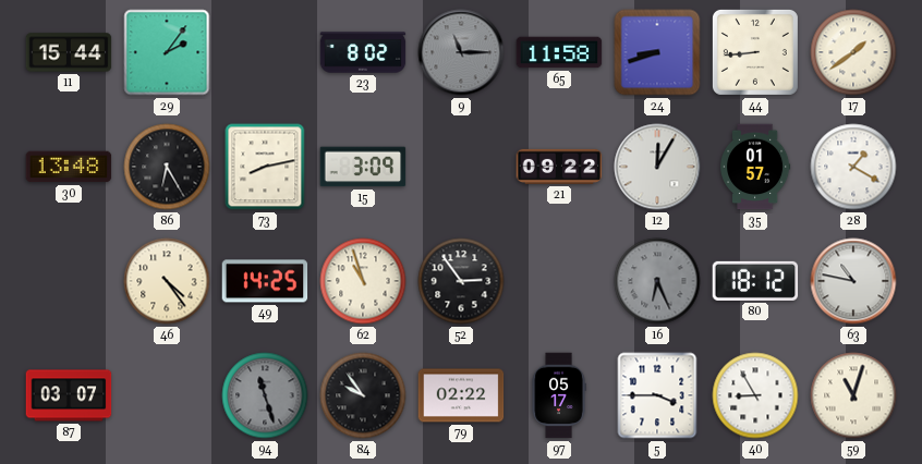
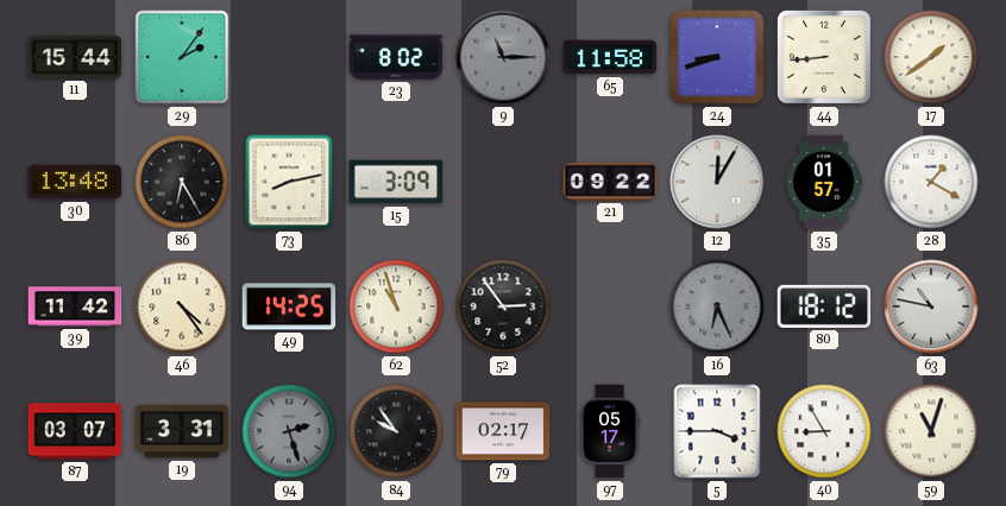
39: none -> 11:42 (75, 306)
19: none -> 3:31 (182, 431)
94: 11:27 -> 2:27 (289, 431)
79: 02:22 -> 02:17 (503, 431)
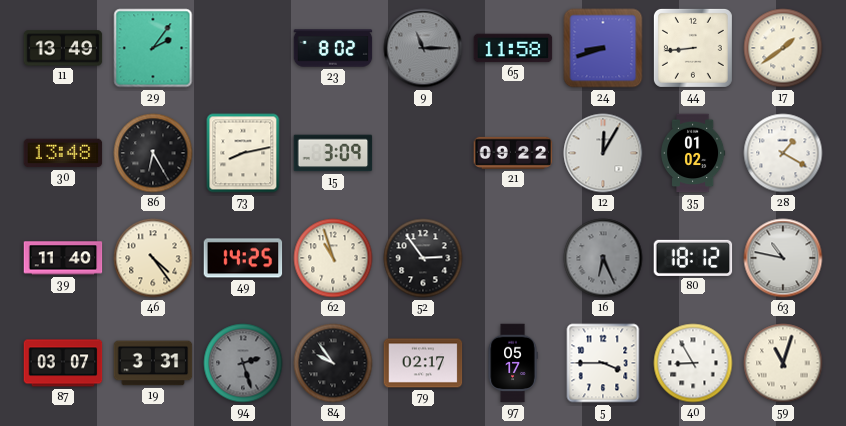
11: 15:44 -> 13:49 (63, 48)
35: 01:57 -> 01:02 (694, 153)
39: 11:42 -> 11:40 (63, 258)
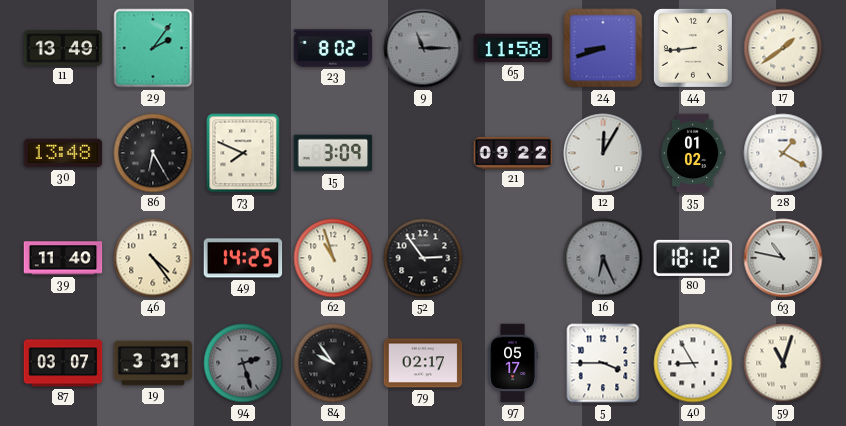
73: 8:13 -> 7:49 (243, 153)
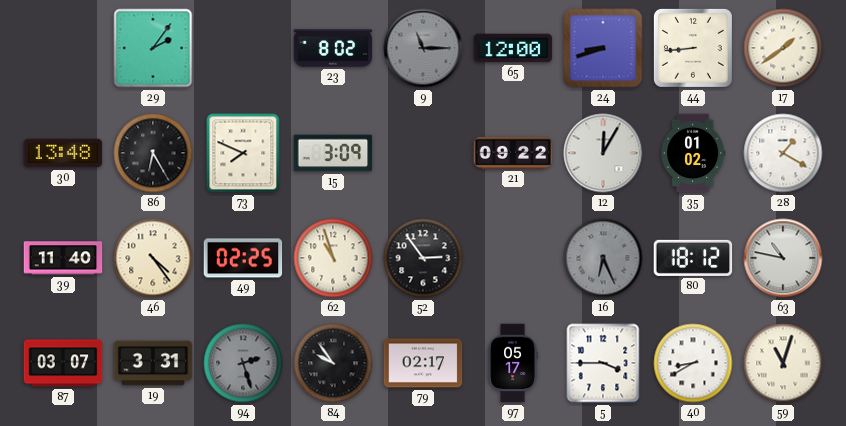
11: 13:49 -> none (63, 48)
65: 11:58 -> 12:00 (513, 48)
49: 14:25 -> 02:25 (243, 258)
40: 8:55 -> 8:40 (693, 363)
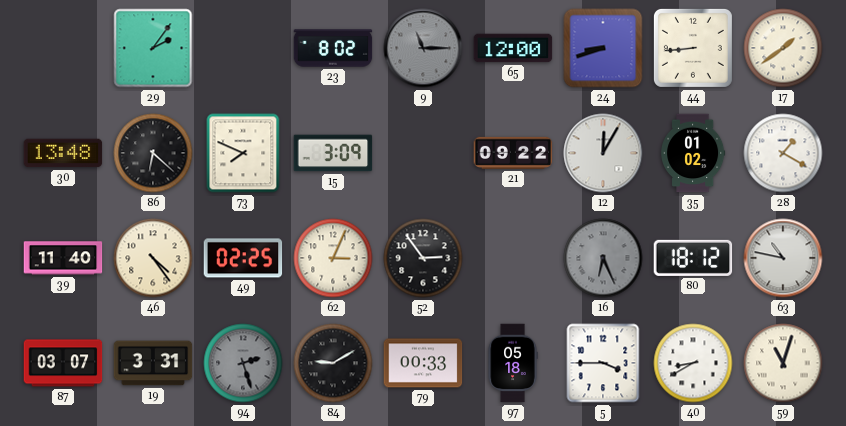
86: 6:25 -> 6:22 (153, 153)
62: 10:57 -> 3:04 (333, 258)
84: 9:54 -> 9:10 (333, 363)
79: 02:17 -> 00:33 (423, 363)
97: 05:17 -> 05:18 (513, 363)
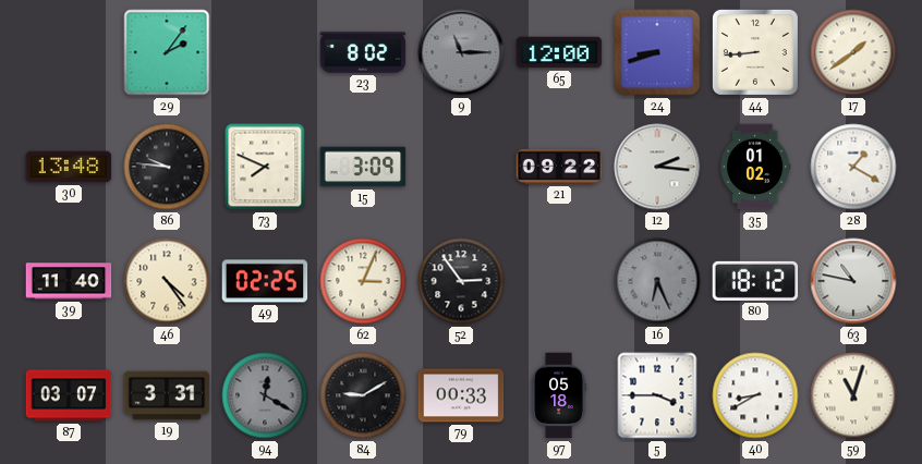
86: 6:22 -> 9:46 (167, 167)
12: 12:05 -> 2:16 (657, 167)
94: 2:27 -> 12:20 (265, 395)
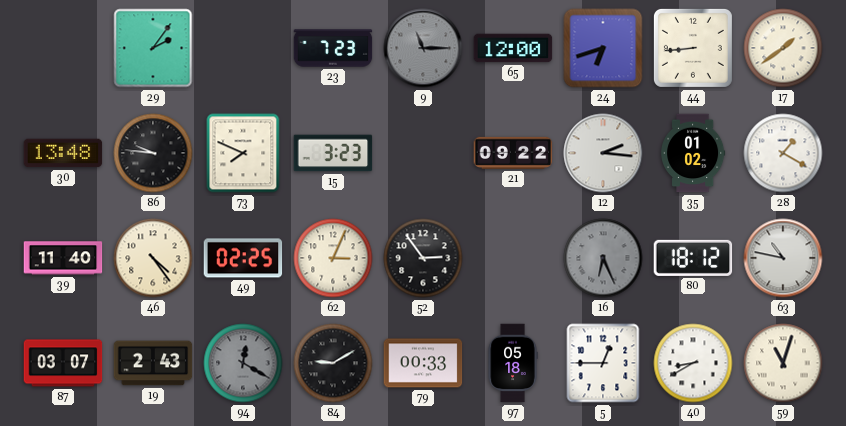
23: 8:02 -> 7:23 (333, 48)
24: 8:42 -> 6:42 (603, 48)
15: 3:09 -> 3:23 (333, 153)
19: 3:31 -> 2:43 (153, 363)
5: 3:45 -> 12:45 (603, 363)
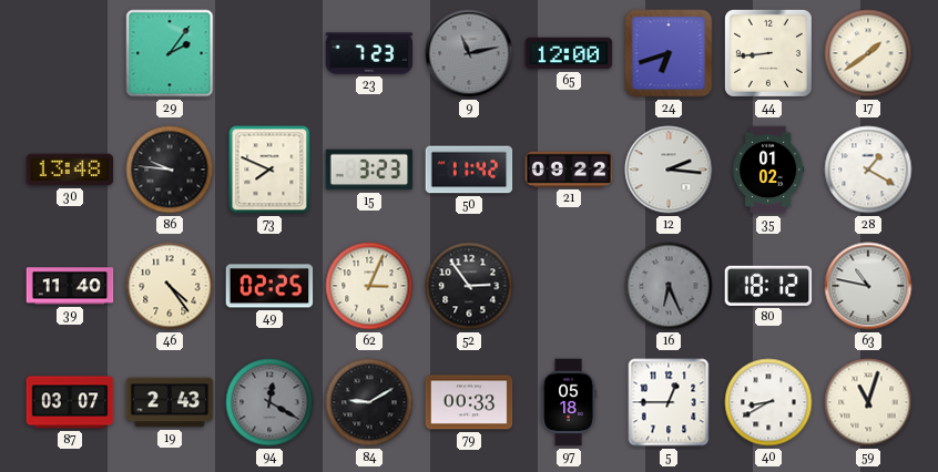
9: 11:15 -> 11:13 (469, 53)
50: none -> 11:42 (469, 170)
